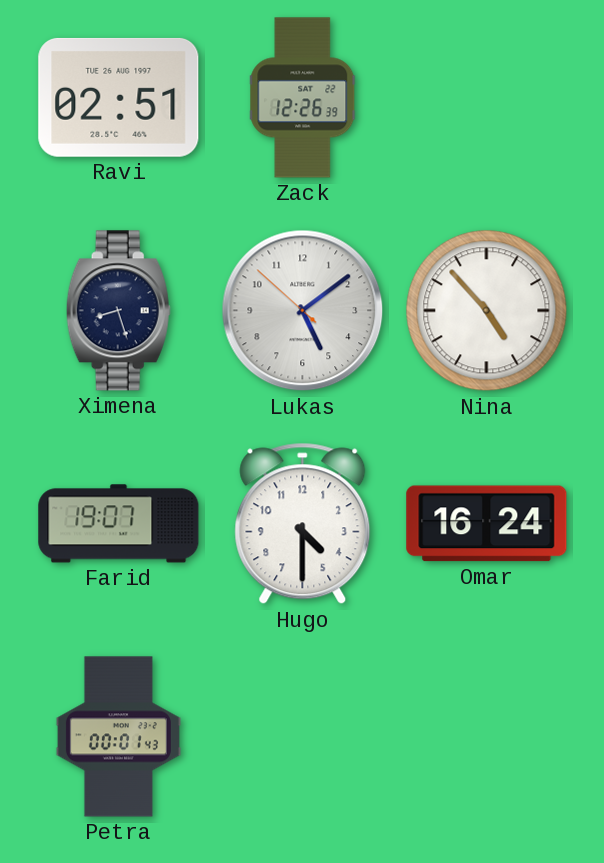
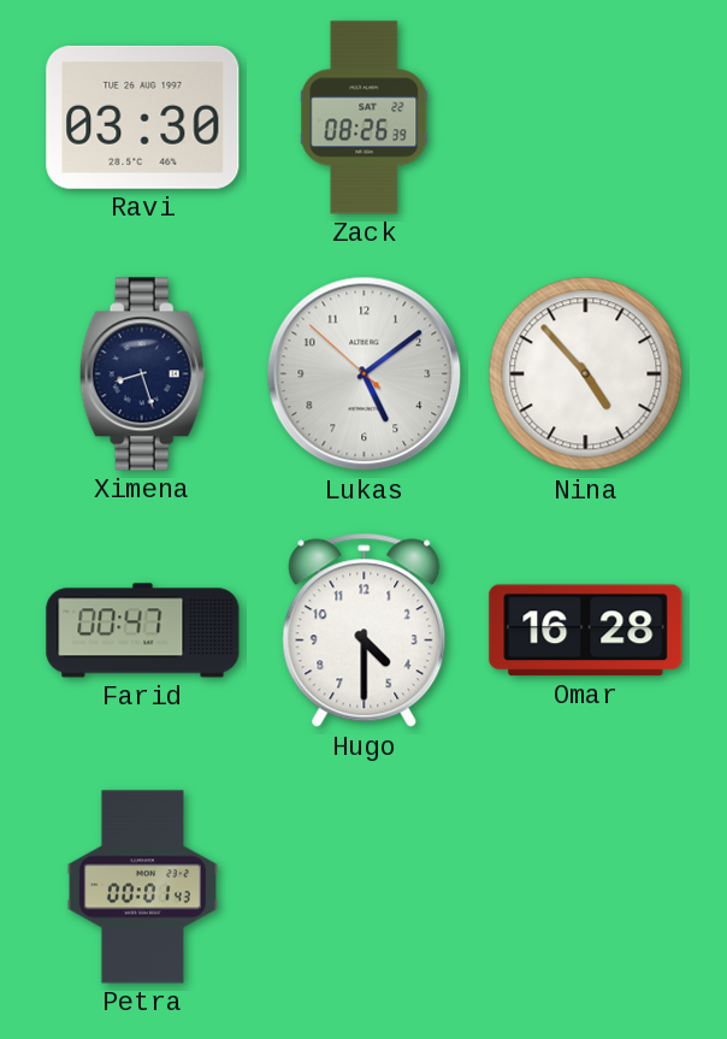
Ravi: 02:51 -> 03:30 (143, 117)
Zack: 12:26 -> 08:26 (365, 118)
Farid: 19:07 -> 00:47 (143, 631)
Omar: 16:24 -> 16:28 (586, 631)
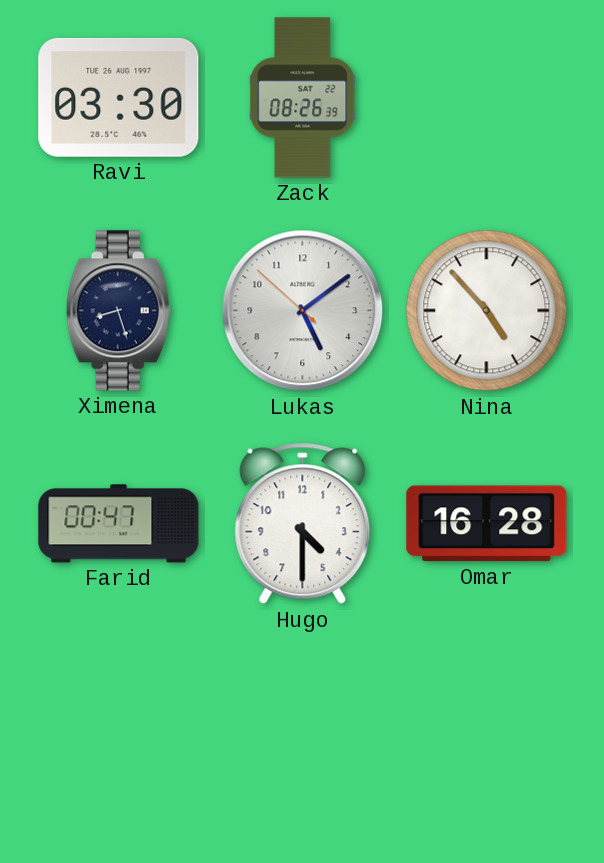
Petra: 00:01 -> none (142, 887)
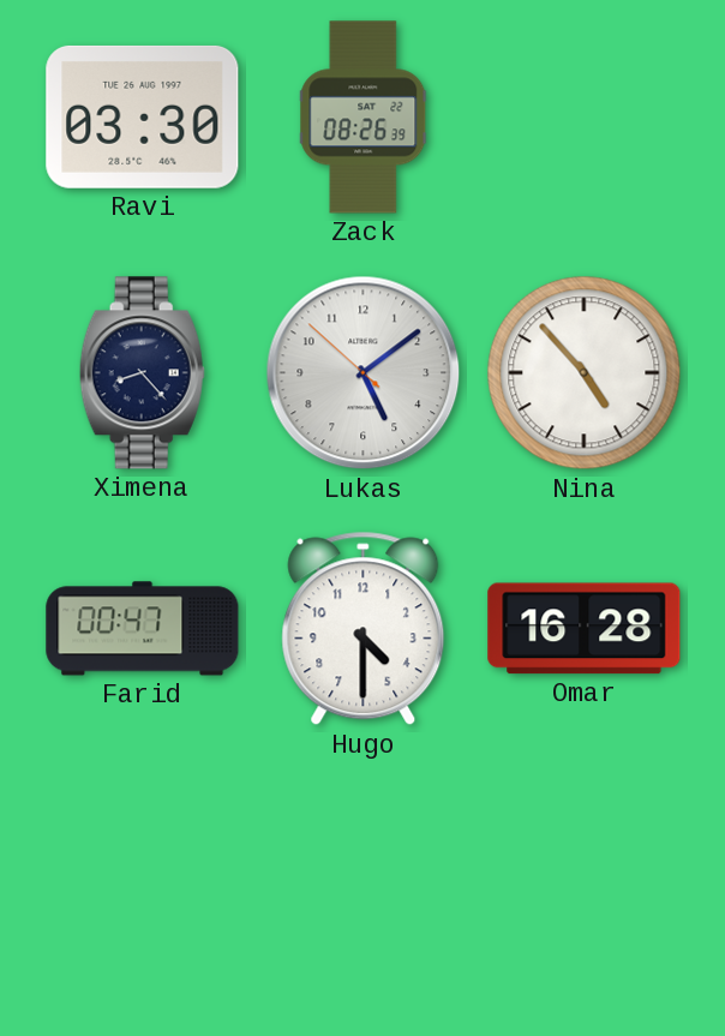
Ximena: 8:27 -> 8:23 (142, 373)
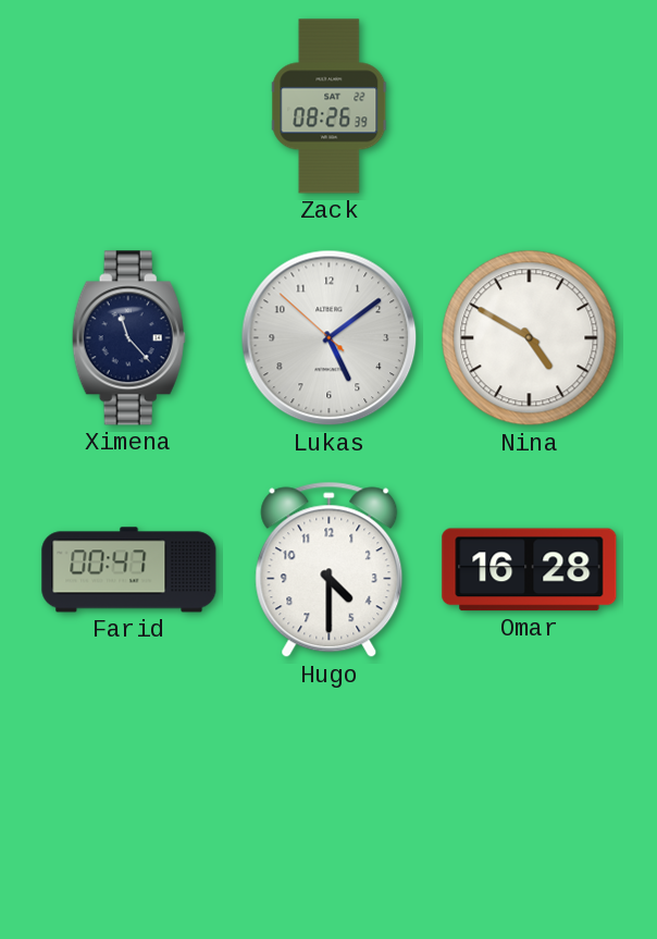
Ravi: 03:30 -> none (143, 116)
Ximena: 8:23 -> 11:23 (128, 338)
Nina: 4:53 -> 4:50 (530, 338)
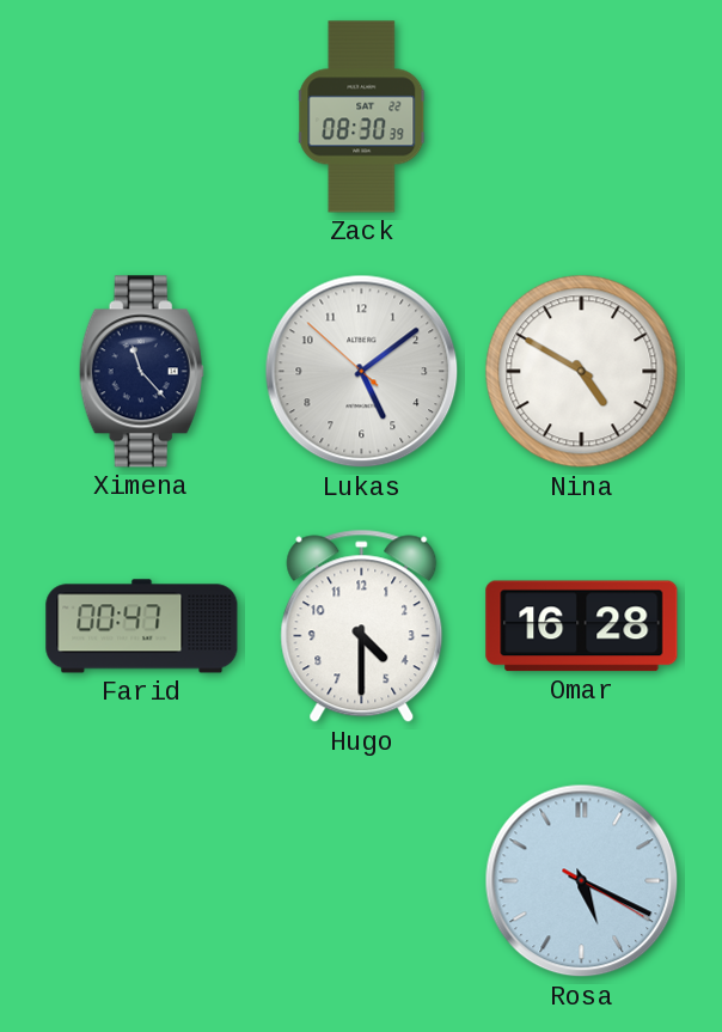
Zack: 08:26 -> 08:30 (362, 117)
Rosa: none -> 5:19 (582, 881)
